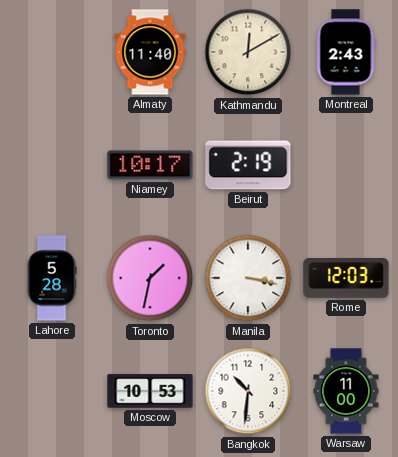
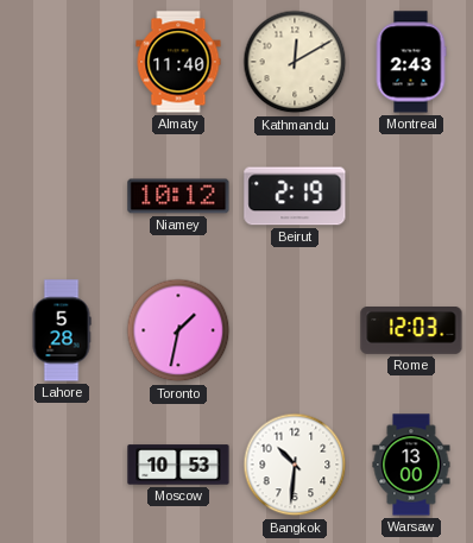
Niamey: 10:17 -> 10:12 (178, 196)
Manila: 3:17 -> none (248, 278)
Warsaw: 11:00 -> 13:00 (411, 465)
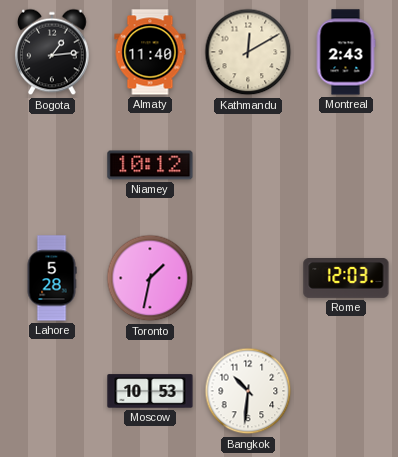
Bogota: none -> 1:14 (53, 52)
Beirut: 2:19 -> none (295, 196)
Warsaw: 13:00 -> none (411, 465)
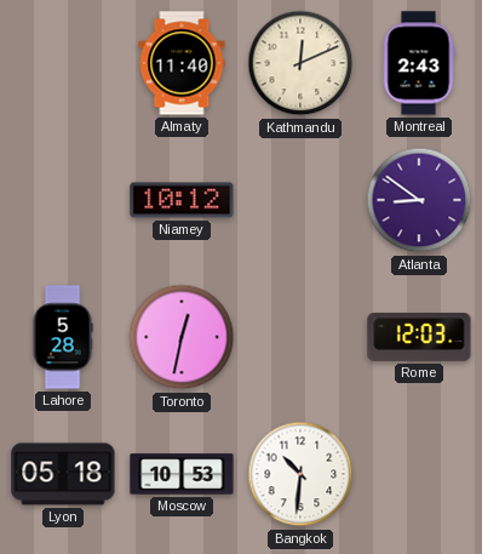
Bogota: 1:14 -> none (53, 52)
Kathmandu: 12:10 -> 12:11 (300, 63)
Atlanta: none -> 8:51 (419, 200)
Toronto: 1:32 -> 12:32 (182, 337)
Lyon: none -> 05:18 (63, 474)
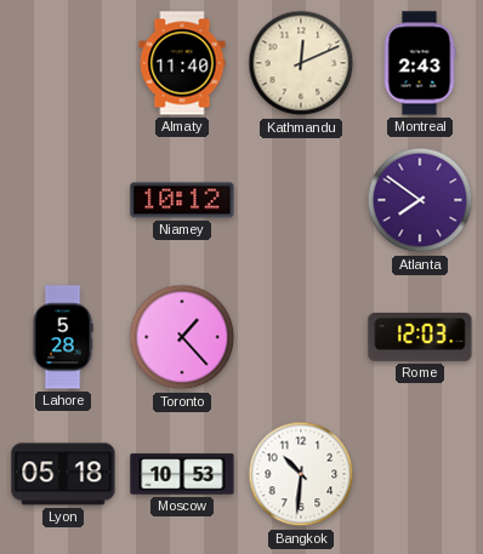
Atlanta: 8:51 -> 7:51 (420, 200)
Toronto: 12:32 -> 1:23 (182, 337)
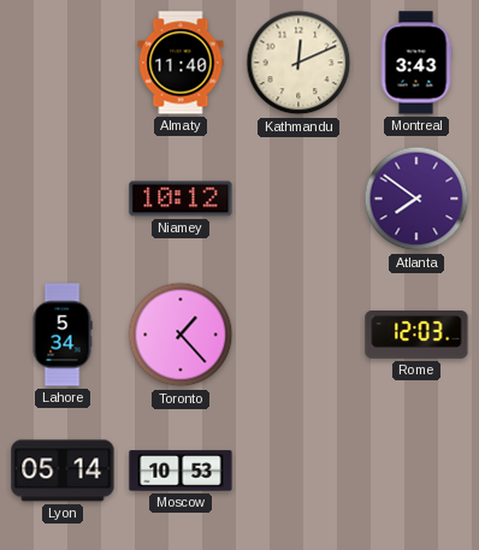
Montreal: 2:43 -> 3:43 (416, 63)
Lahore: 5:28 -> 5:34 (63, 335)
Lyon: 05:18 -> 05:14 (63, 471)
Bangkok: 10:31 -> none (301, 474)
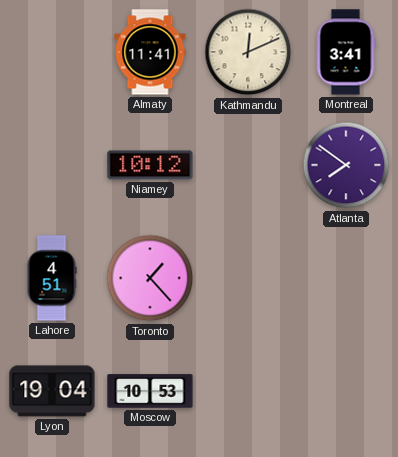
Almaty: 11:40 -> 11:41 (150, 52)
Montreal: 3:43 -> 3:41 (346, 52)
Lahore: 5:34 -> 4:51 (52, 278)
Rome: 12:03 -> none (416, 336)
Lyon: 05:14 -> 19:04 (52, 391)
